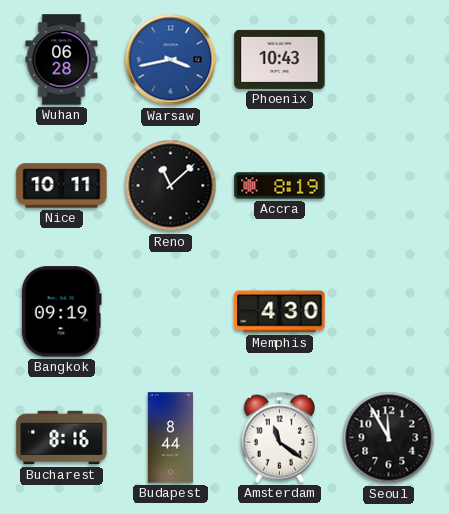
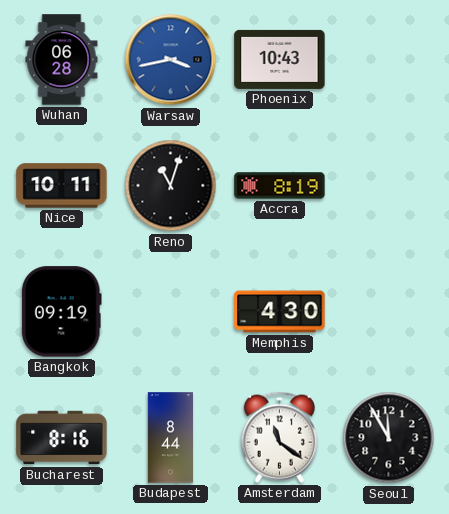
Reno: 11:08 -> 11:03 (171, 186)
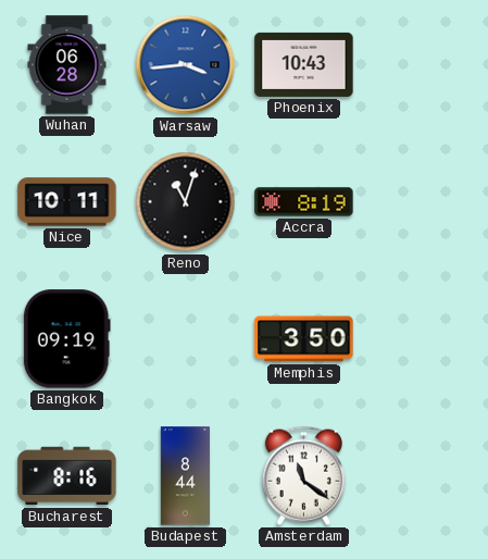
Warsaw: 3:43 -> 3:44 (186, 65)
Memphis: 4:30 -> 3:50 (304, 339)
Seoul: 11:55 -> none (389, 438)
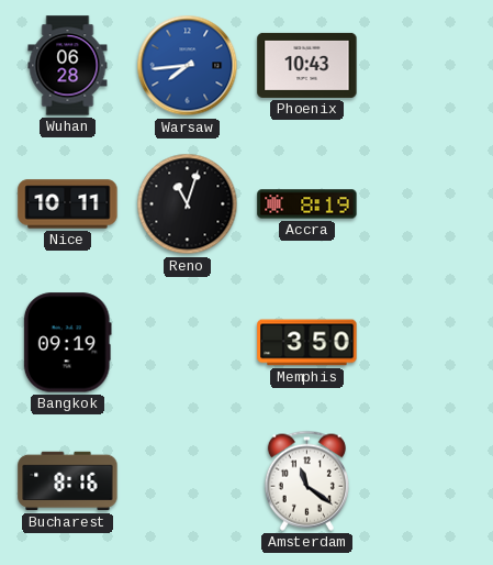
Warsaw: 3:44 -> 7:44 (188, 66)
Budapest: 8:44 -> none (185, 476)
